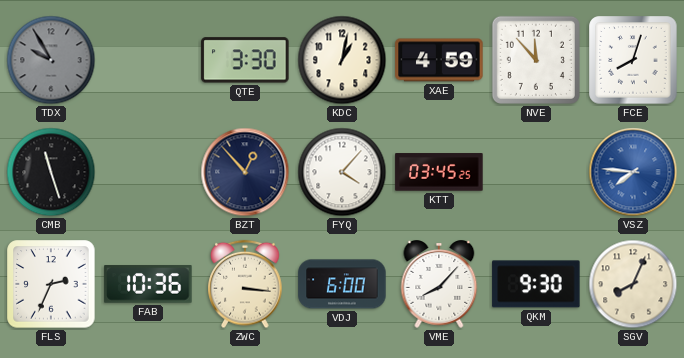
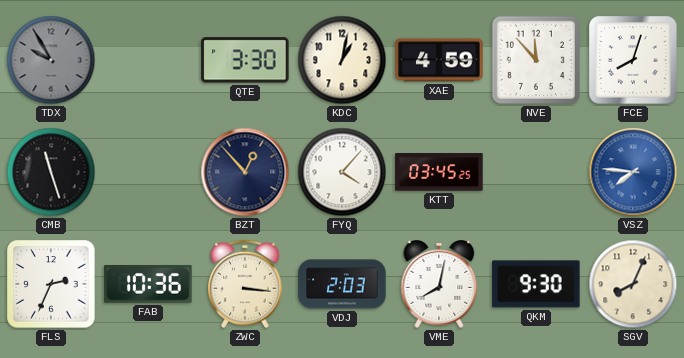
VDJ: 6:00 -> 2:03 (342, 284)
VME: 8:07 -> 8:02 (439, 284)
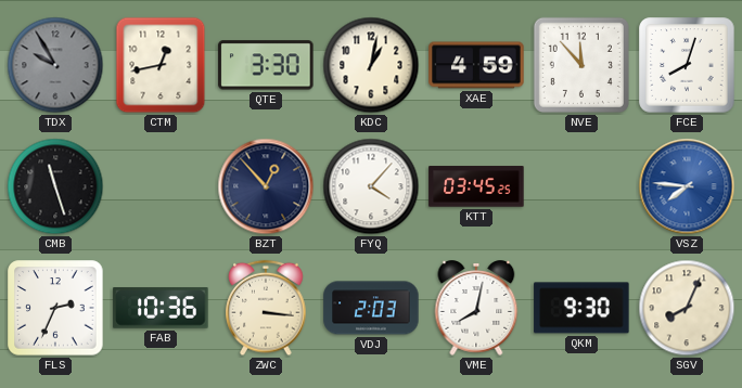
CTM: none -> 12:43 (161, 65)
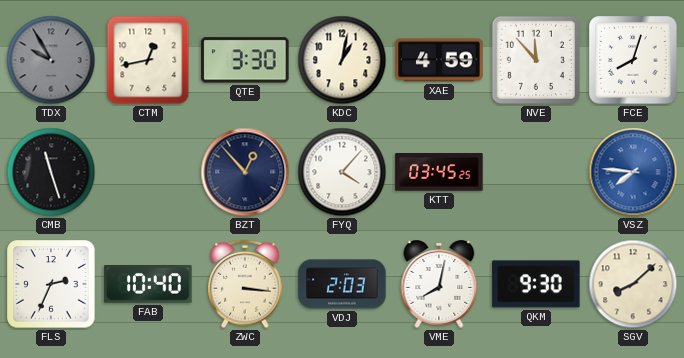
FAB: 10:36 -> 10:40 (148, 284)
SGV: 8:04 -> 8:08 (633, 284)
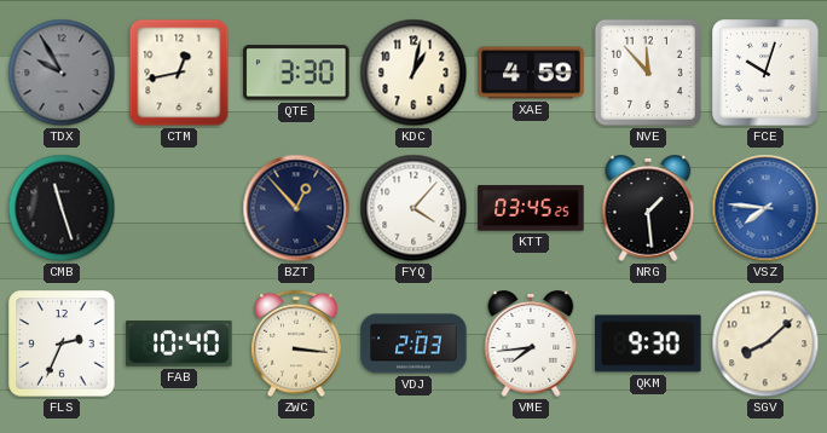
FCE: 8:03 -> 10:03 (765, 73)
NRG: none -> 1:29 (648, 208)
VME: 8:02 -> 7:44 (531, 343)
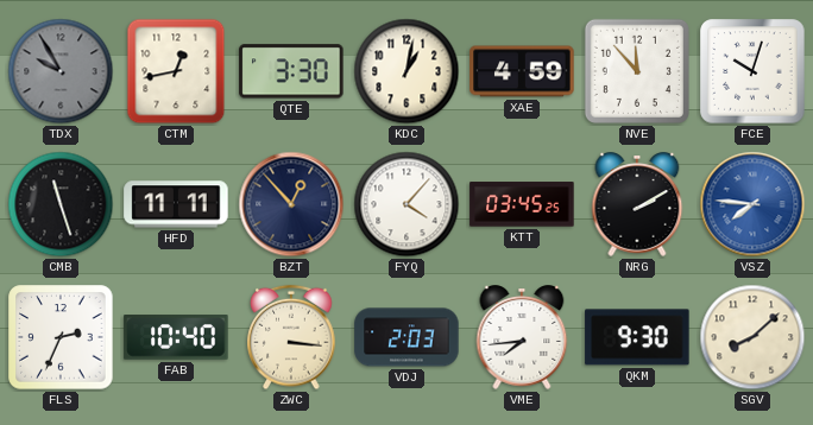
HFD: none -> 11:11 (176, 204)
NRG: 1:29 -> 2:10 (637, 204)
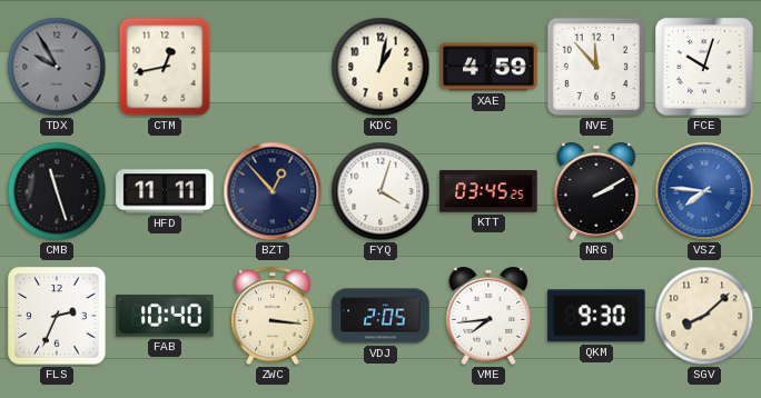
QTE: 3:30 -> none (291, 71)
FYQ: 4:07 -> 4:03 (381, 191)
VDJ: 2:03 -> 2:05 (381, 316)
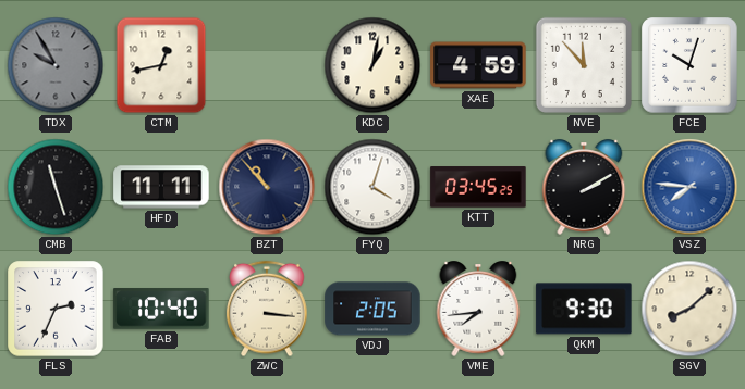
BZT: 12:53 -> 10:53 (267, 187)
